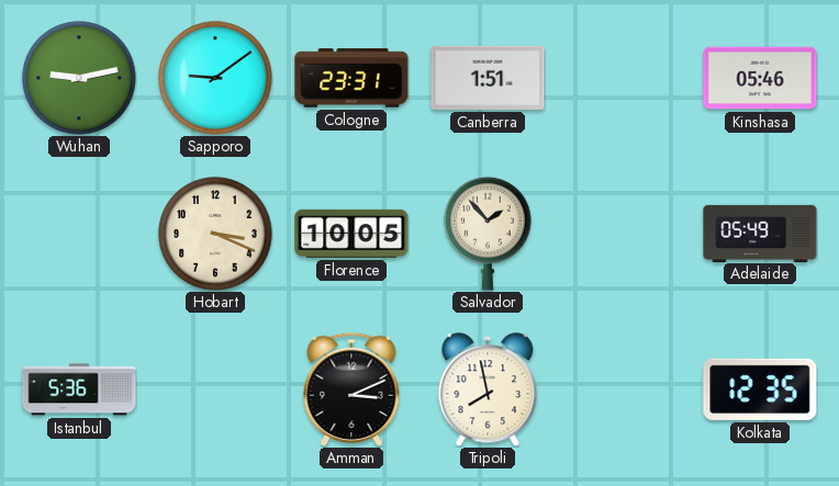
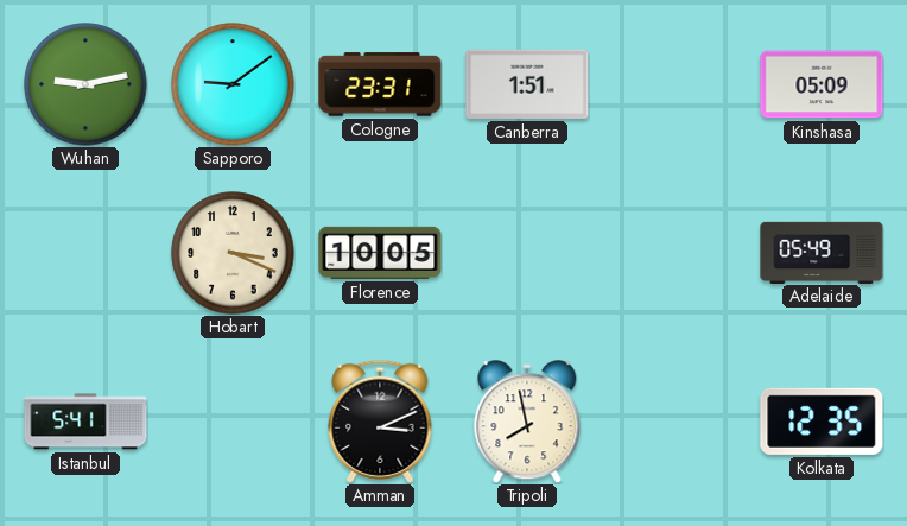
Kinshasa: 05:46 -> 05:09 (822, 84)
Salvador: 1:53 -> none (488, 234)
Istanbul: 5:36 -> 5:41 (85, 422)
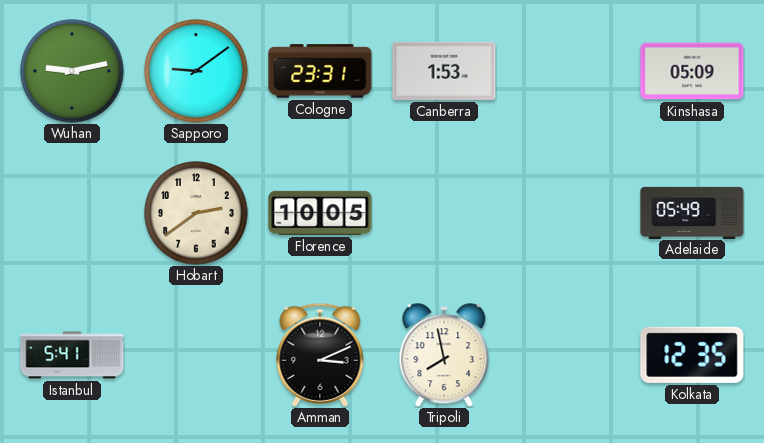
Canberra: 1:51 -> 1:53 (444, 71)
Hobart: 3:19 -> 2:39 (196, 213)
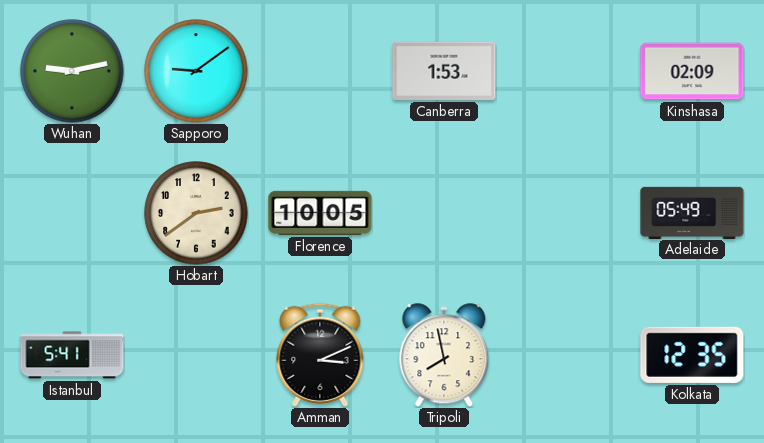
Cologne: 23:31 -> none (320, 71)
Kinshasa: 05:09 -> 02:09 (692, 71)
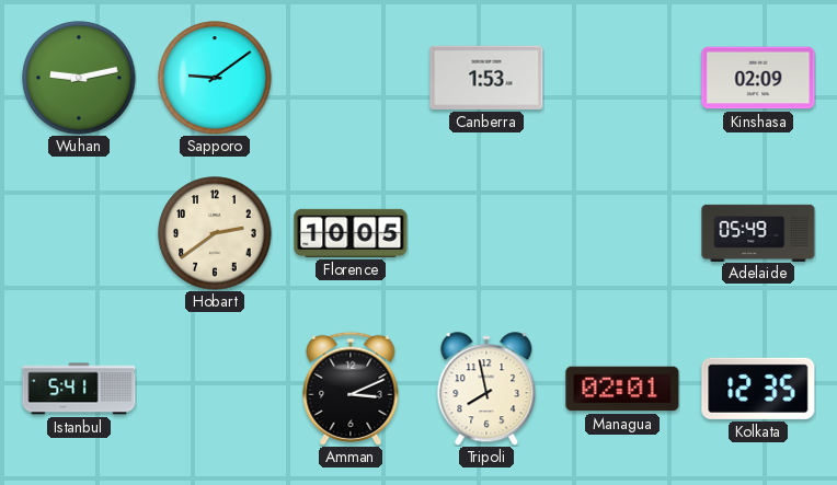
Managua: none -> 02:01 (622, 389)
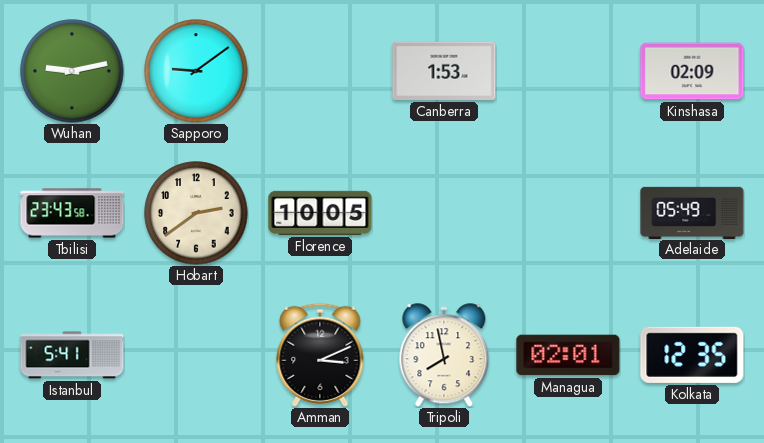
Tbilisi: none -> 23:43 (72, 213)
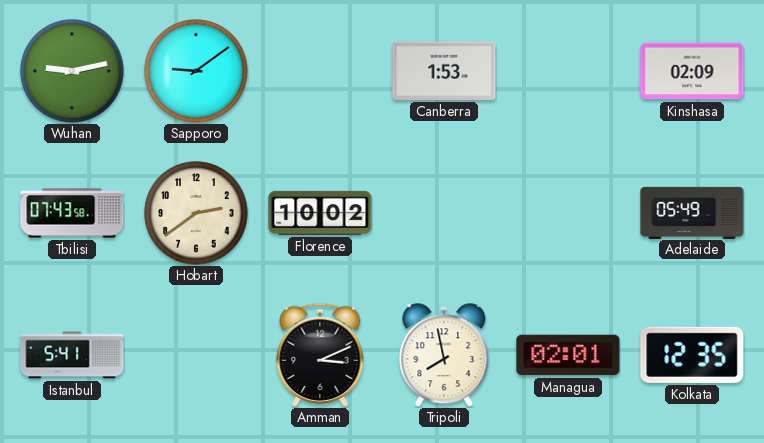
Tbilisi: 23:43 -> 07:43 (72, 213)
Florence: 10:05 -> 10:02 (320, 213)
